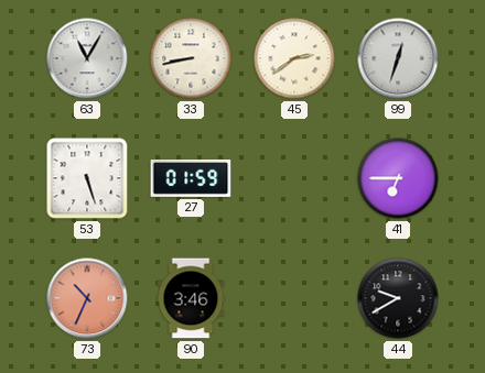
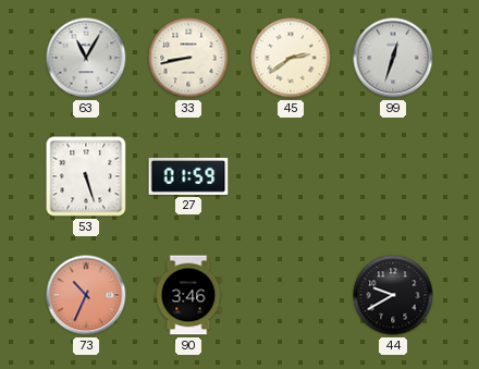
41: 6:45 -> none (398, 178)
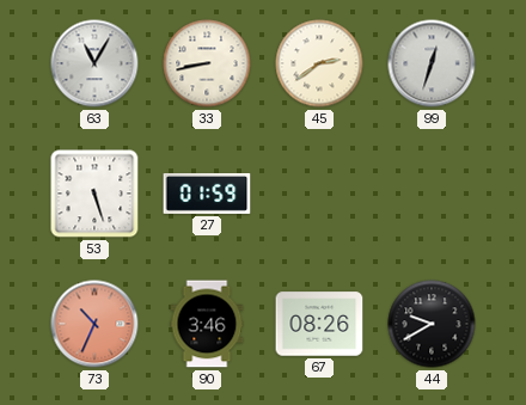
67: none -> 08:26 (319, 324)
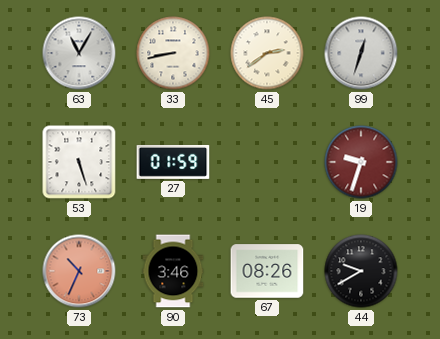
19: none -> 9:33 (361, 162)
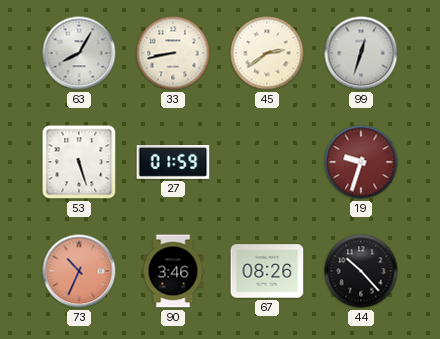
63: 11:05 -> 8:05 (79, 53)
44: 9:40 -> 10:23 (361, 271)
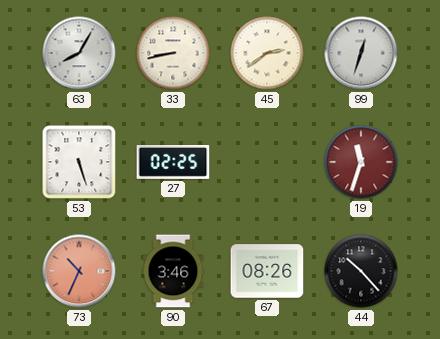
27: 01:59 -> 02:25 (173, 162)
19: 9:33 -> 11:33 (361, 162)
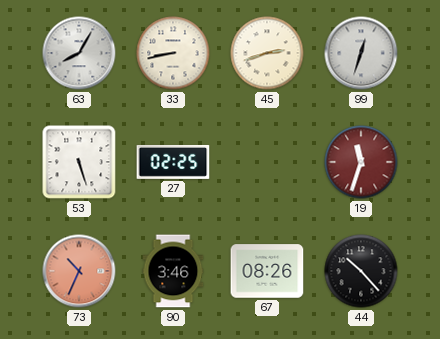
45: 2:39 -> 2:42 (267, 53)
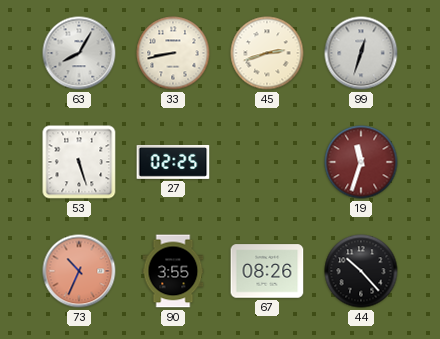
90: 3:46 -> 3:55 (173, 271)
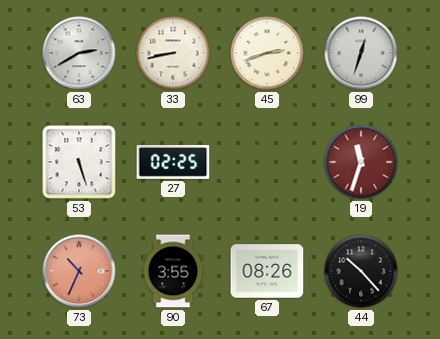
63: 8:05 -> 2:40 (79, 53)
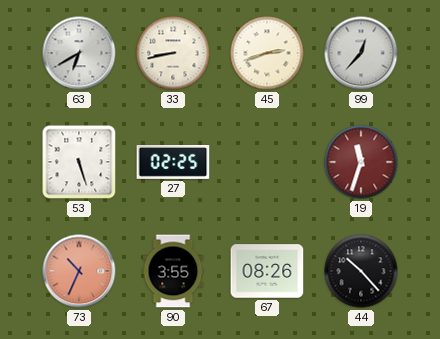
63: 2:40 -> 6:40 (79, 53)
99: 12:33 -> 12:37 (361, 53)
